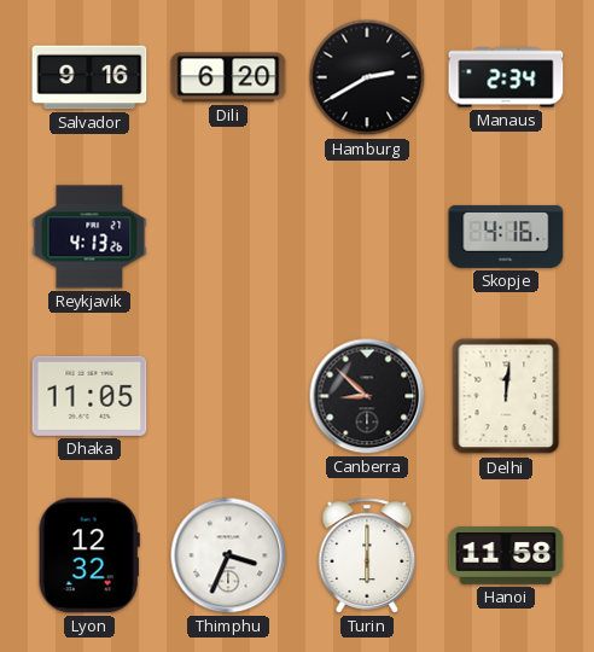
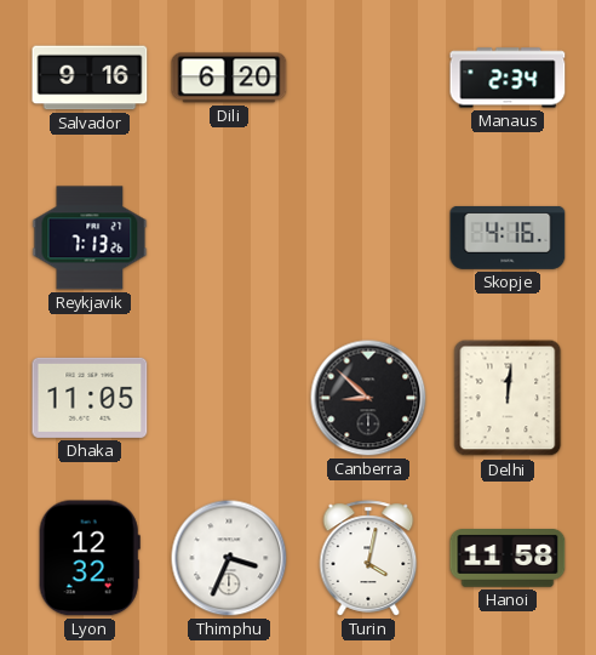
Hamburg: 2:40 -> none (367, 77)
Reykjavik: 4:13 -> 7:13 (90, 238)
Turin: 6:00 -> 4:02 (368, 558)
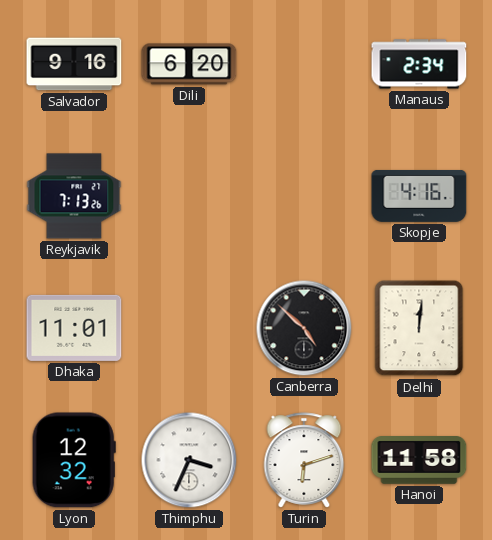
Dhaka: 11:05 -> 11:01 (74, 328)
Canberra: 8:52 -> 4:52 (304, 328)
Turin: 4:02 -> 6:12 (304, 460)
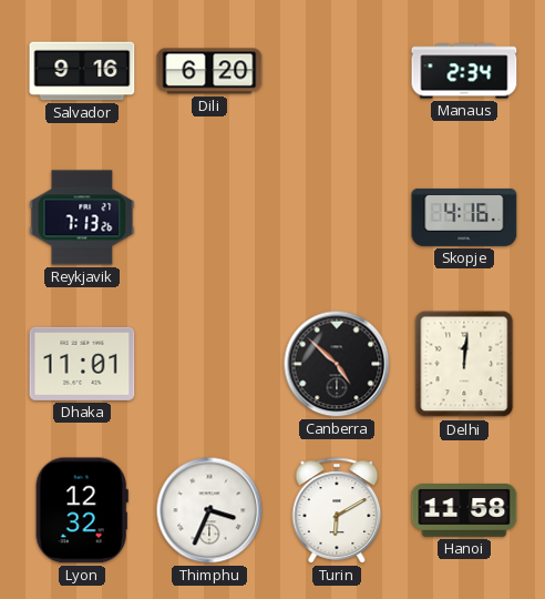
Turin: 6:12 -> 6:10 (337, 510)
